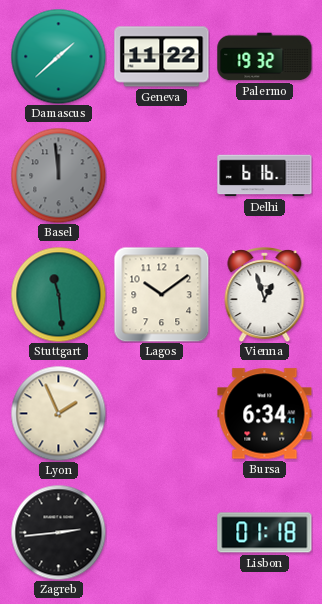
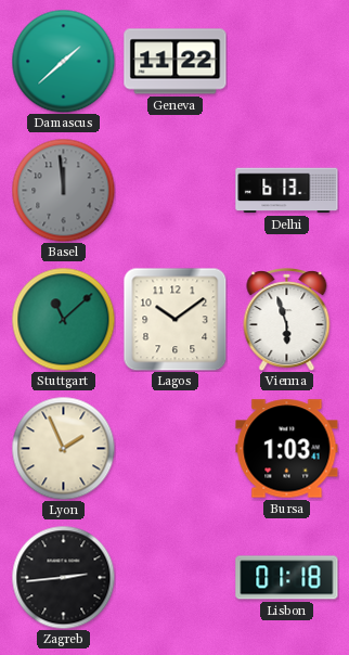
Palermo: 19:32 -> none (265, 57)
Delhi: 6:16 -> 6:13 (287, 191)
Stuttgart: 11:29 -> 11:08 (63, 319)
Vienna: 12:57 -> 5:57 (287, 320)
Bursa: 6:34 -> 1:03 (287, 449)
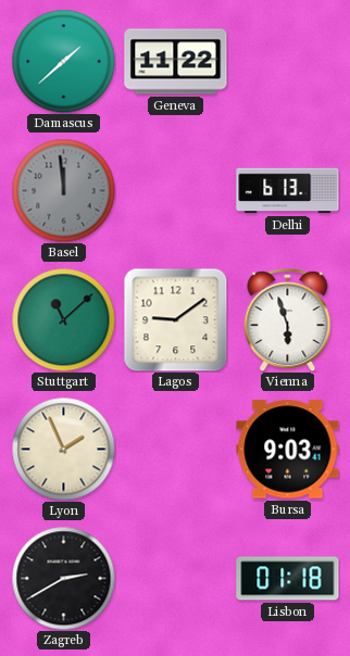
Lagos: 10:09 -> 9:09 (175, 319)
Bursa: 1:03 -> 9:03 (288, 450)
Zagreb: 2:44 -> 2:40 (63, 578)
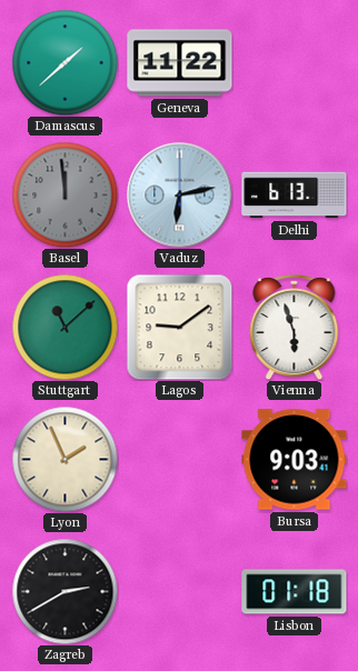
Vaduz: none -> 6:13 (179, 194)
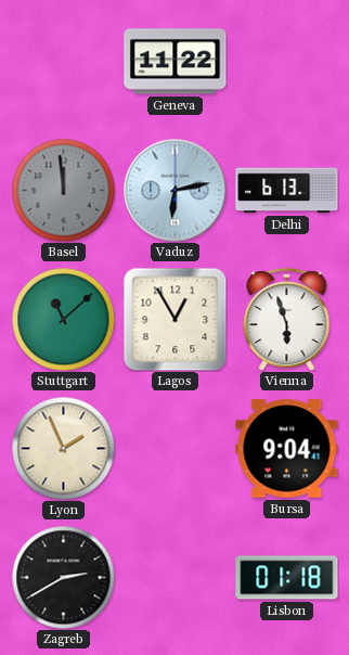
Damascus: 1:38 -> none (64, 62)
Lagos: 9:09 -> 12:55 (174, 319)
Bursa: 9:03 -> 9:04 (287, 449)
